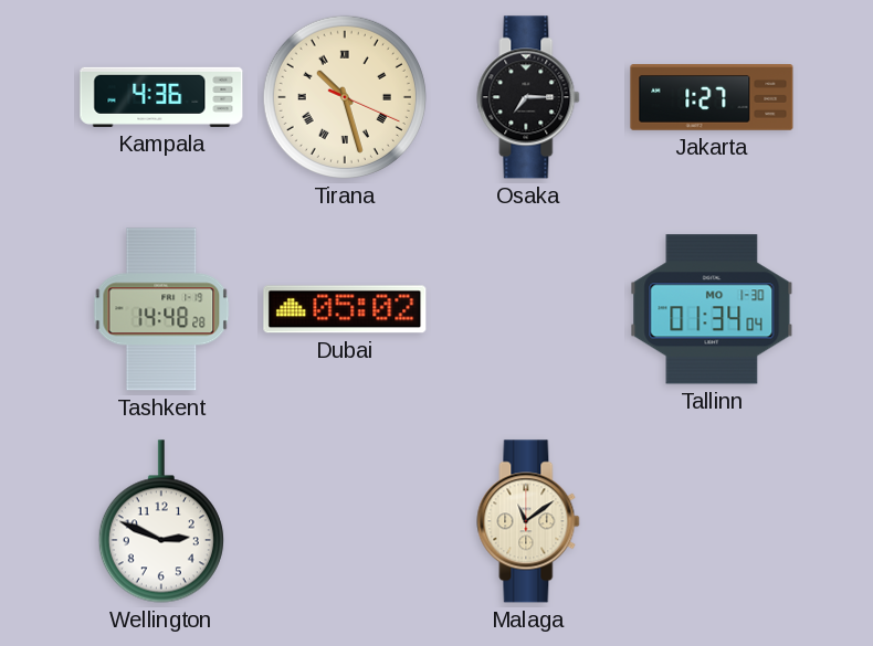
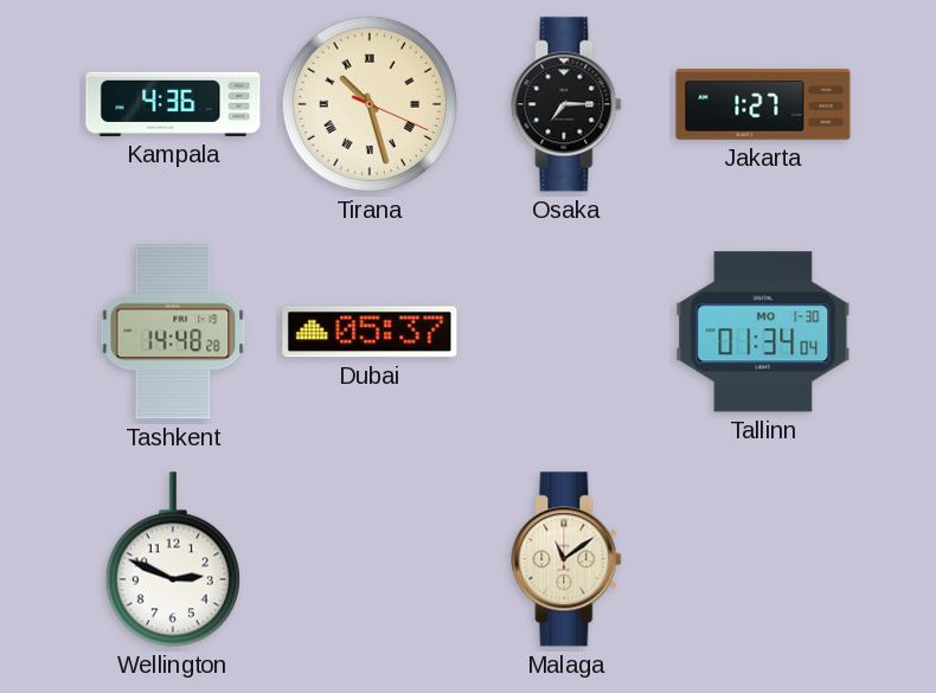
Dubai: 05:02 -> 05:37 (370, 332)
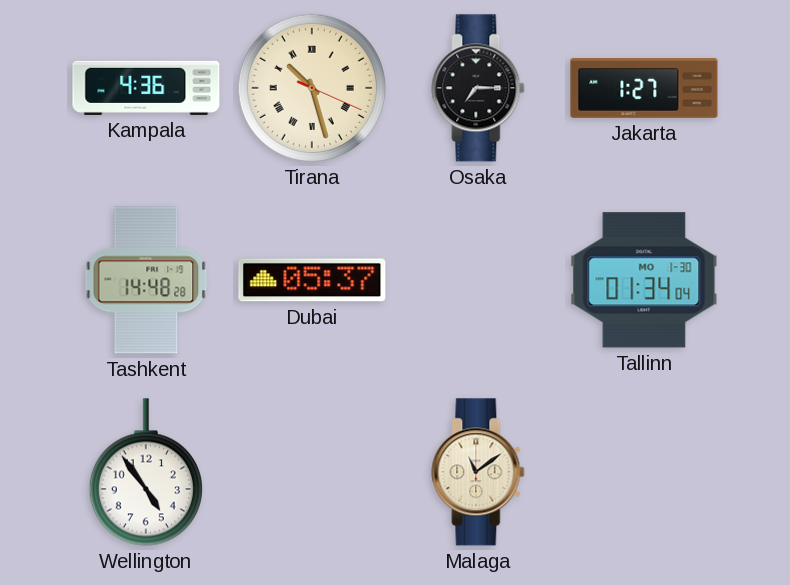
Wellington: 2:49 -> 4:54 (146, 472)
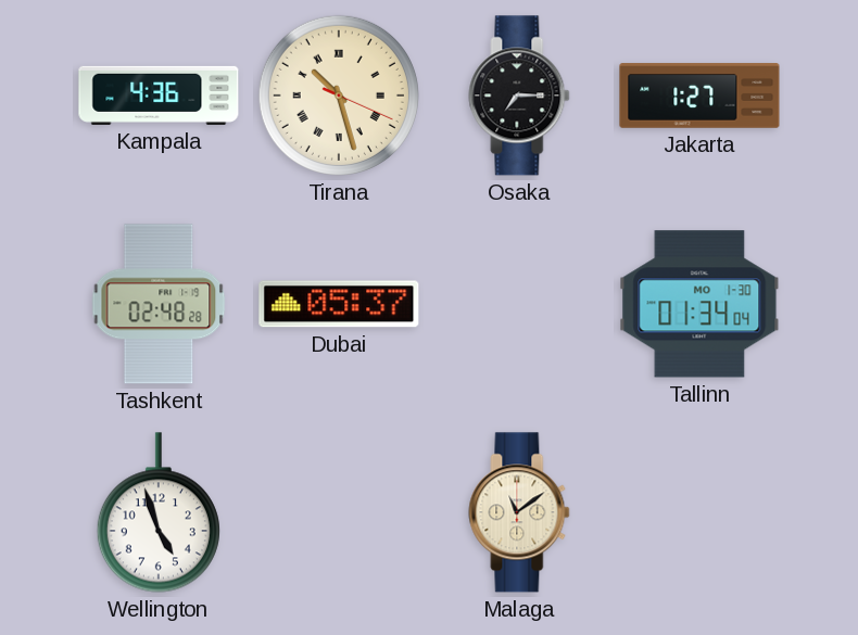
Tashkent: 14:48 -> 02:48 (159, 304)
Wellington: 4:54 -> 4:57 (159, 512)
